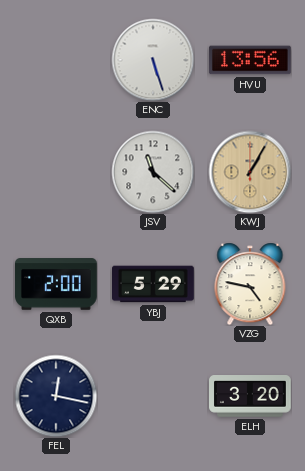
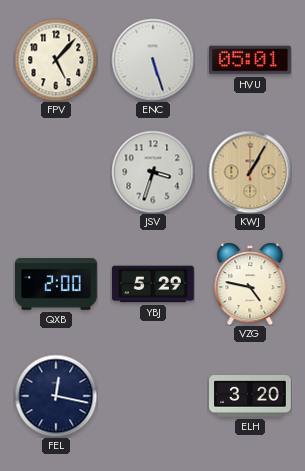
FPV: none -> 5:07 (56, 60)
HVU: 13:56 -> 05:01 (250, 60)
JSV: 11:22 -> 3:33 (153, 172)
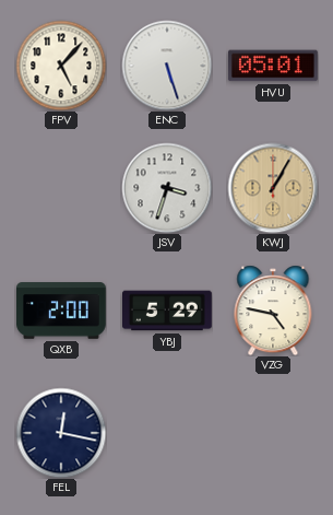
ELH: 3:20 -> none (251, 397)
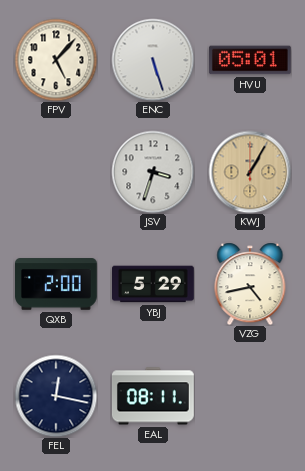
VZG: 4:47 -> 4:43 (250, 284)
EAL: none -> 08:11 (153, 396)
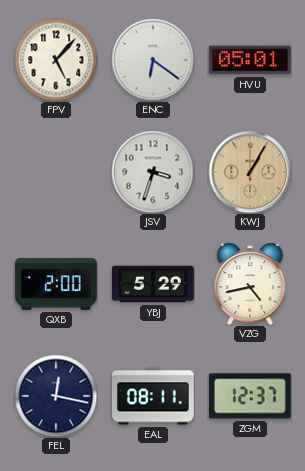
ENC: 5:27 -> 6:21 (153, 60)
ZGM: none -> 12:37 (250, 396)
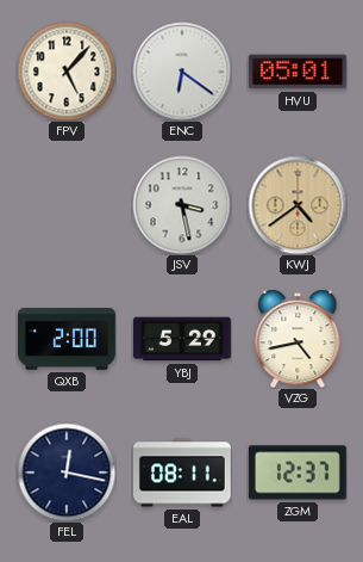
JSV: 3:33 -> 3:28 (182, 205)
KWJ: 1:05 -> 4:39 (298, 205)
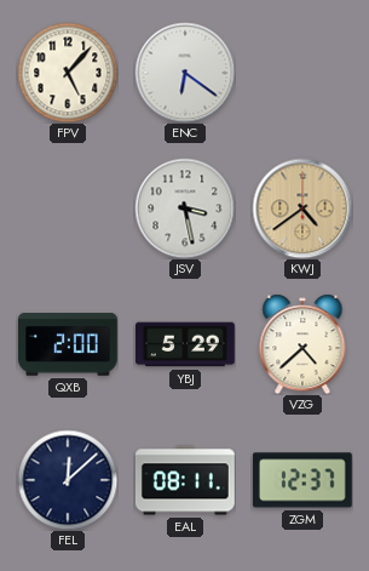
HVU: 05:01 -> none (298, 72)
VZG: 4:43 -> 4:38 (302, 344)
FEL: 12:17 -> 12:08 (68, 480)
